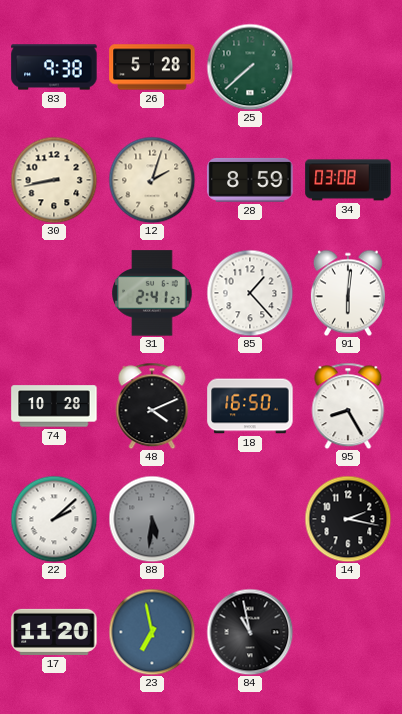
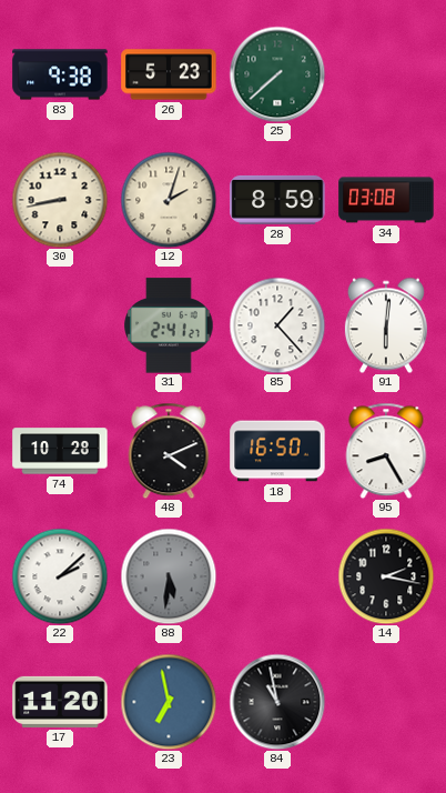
26: 5:28 -> 5:23 (169, 74)
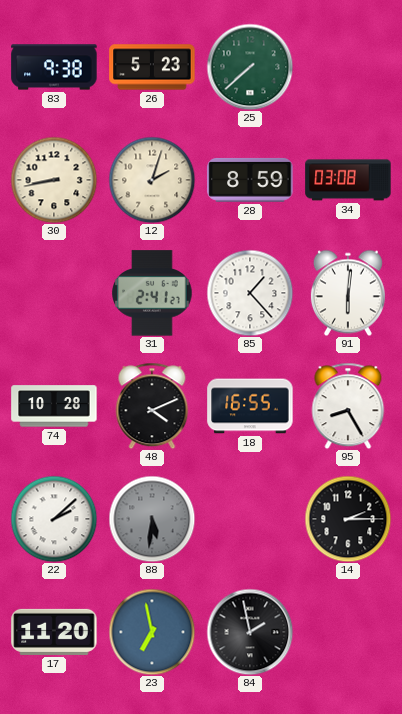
18: 16:50 -> 16:55 (250, 406)
14: 2:17 -> 2:15 (348, 519)
84: 10:58 -> 1:58 (250, 632)
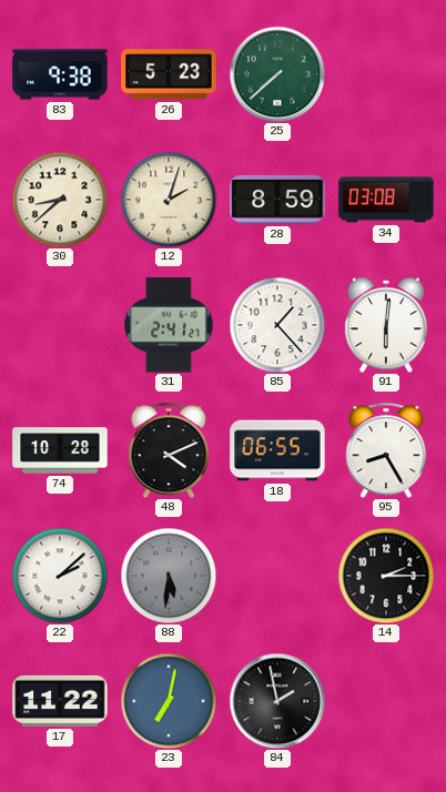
30: 8:43 -> 8:38 (60, 200)
18: 16:55 -> 06:55 (277, 450)
17: 11:20 -> 11:22 (60, 701)
23: 6:58 -> 7:02 (169, 701)
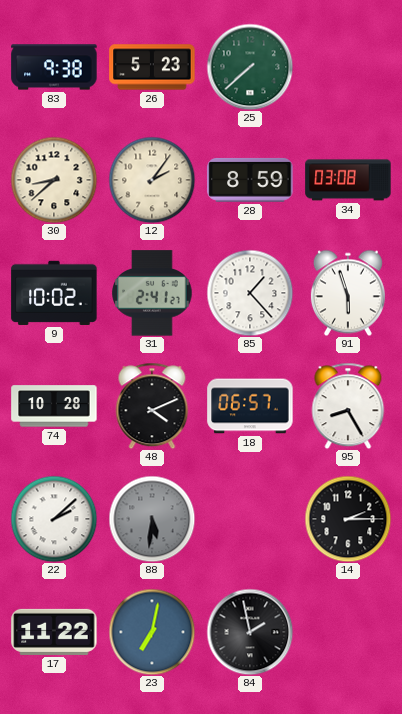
12: 2:03 -> 2:06 (152, 180)
9: none -> 10:02 (54, 293)
91: 6:01 -> 5:57 (348, 293)
18: 06:55 -> 06:57 (250, 406)
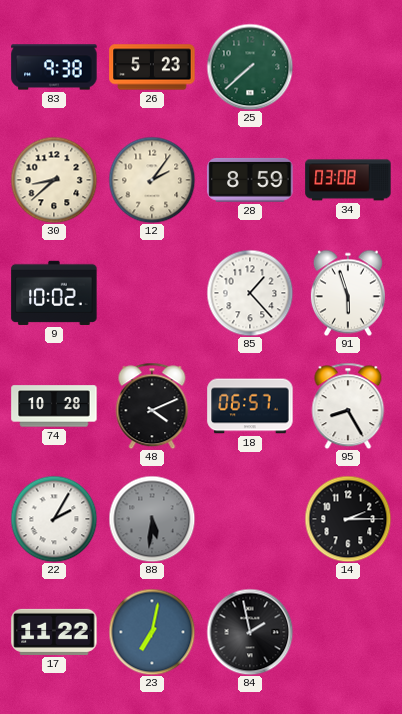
31: 2:41 -> none (152, 293)
22: 2:08 -> 2:05 (54, 519)
